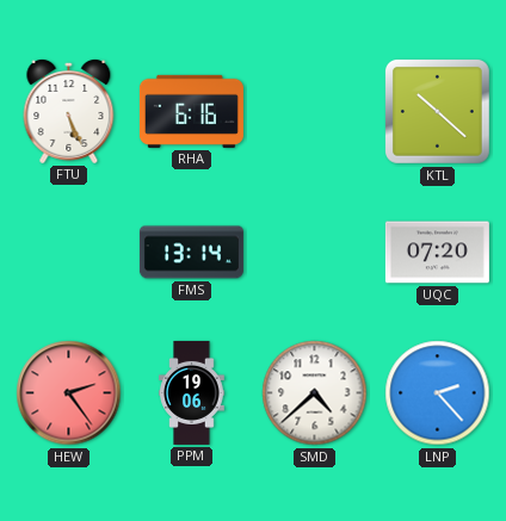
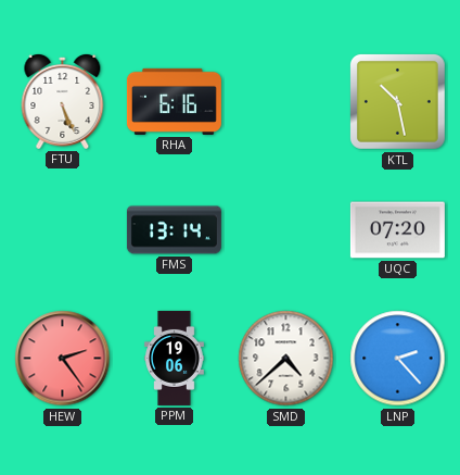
KTL: 10:22 -> 10:28 (397, 101)
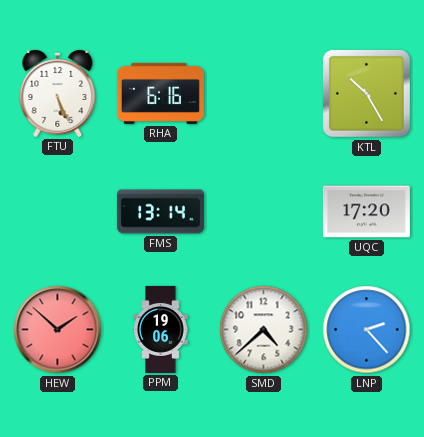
KTL: 10:28 -> 10:25 (366, 93)
UQC: 07:20 -> 17:20 (366, 212)
HEW: 2:24 -> 1:52 (58, 330)
